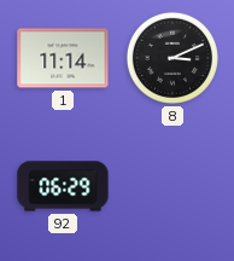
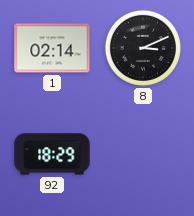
1: 11:14 -> 02:14 (52, 48)
92: 06:29 -> 18:29 (52, 154)
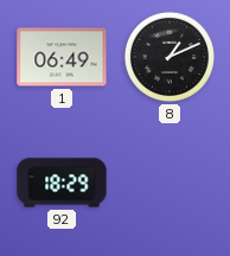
1: 02:14 -> 06:49 (62, 57)
8: 3:11 -> 1:11 (170, 57)
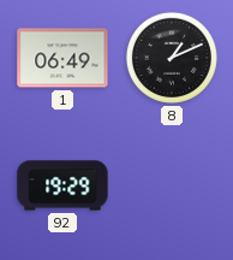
92: 18:29 -> 19:29 (62, 185)
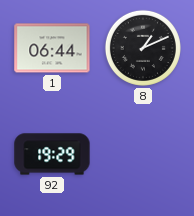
1: 06:49 -> 06:44 (52, 48)
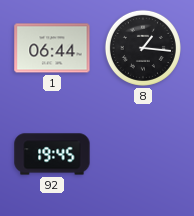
8: 1:11 -> 1:16 (143, 48)
92: 19:29 -> 19:45 (52, 154)
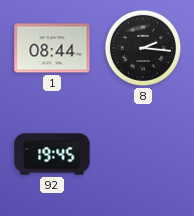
1: 06:44 -> 08:44 (52, 48)
8: 1:16 -> 2:16 (143, 48)
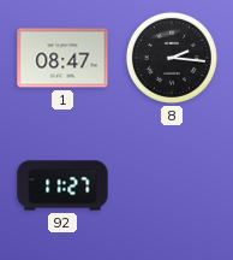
1: 08:44 -> 08:47 (62, 58)
92: 19:45 -> 11:27 (62, 185)
